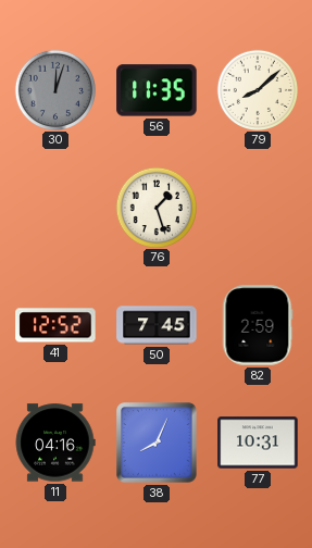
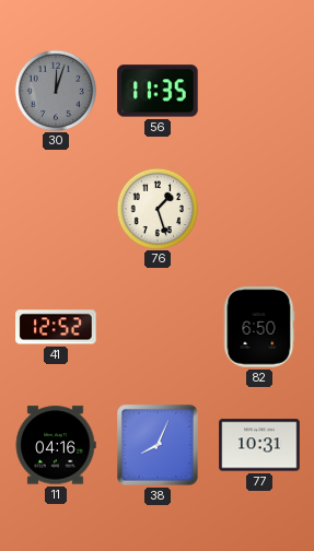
79: 8:08 -> none (257, 89)
50: 7:45 -> none (157, 325)
82: 2:59 -> 6:50 (259, 327)
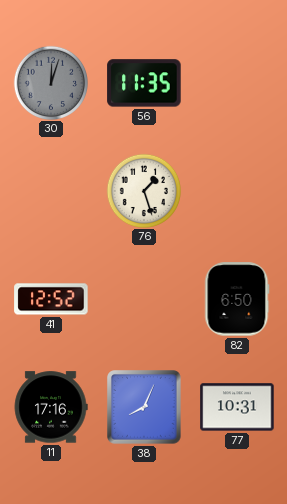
11: 04:16 -> 17:16 (51, 407)
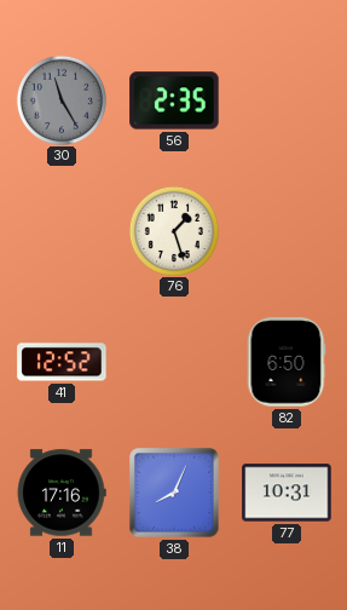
30: 12:03 -> 11:25 (60, 99)
56: 11:35 -> 2:35 (174, 100)
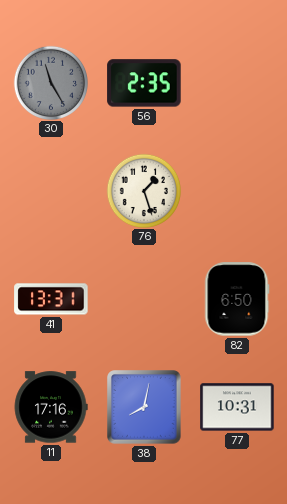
41: 12:52 -> 13:31 (51, 299)
38: 8:04 -> 8:02 (144, 407)
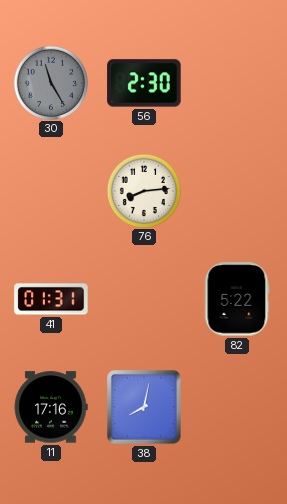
56: 2:35 -> 2:30 (144, 83)
76: 1:27 -> 8:14 (143, 190)
41: 13:31 -> 01:31 (51, 299)
82: 6:50 -> 5:22 (237, 299)
77: 10:31 -> none (237, 407)
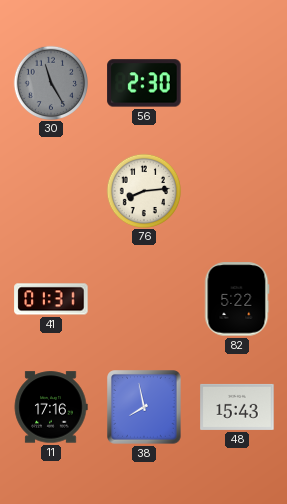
38: 8:02 -> 7:58 (144, 407)
48: none -> 15:43 (237, 407)
